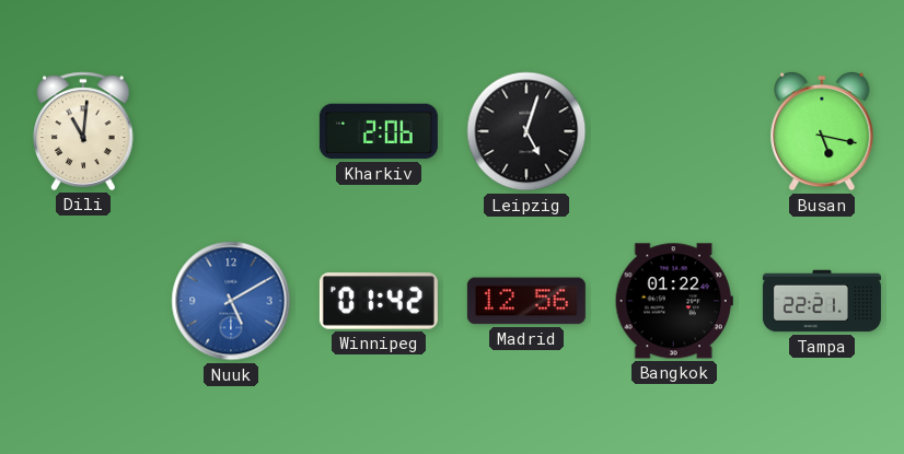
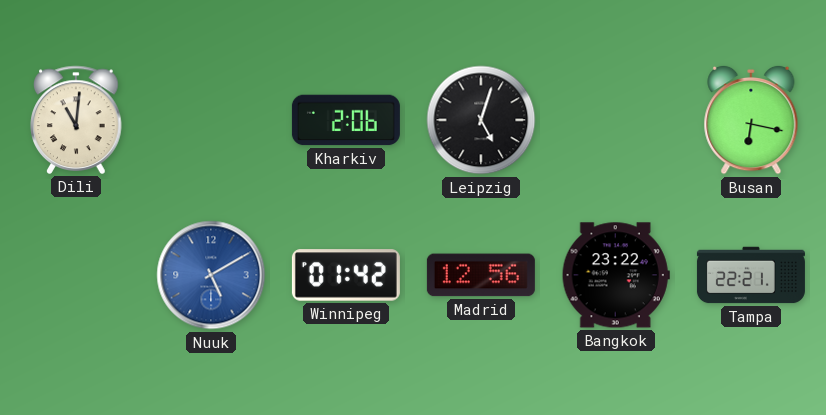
Busan: 5:17 -> 6:17 (751, 120)
Bangkok: 01:22 -> 23:22 (616, 275)
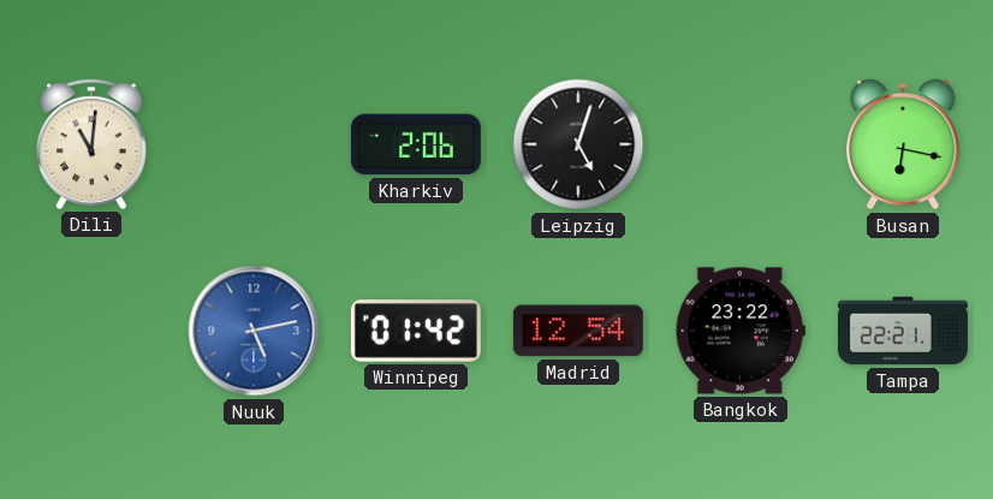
Nuuk: 5:10 -> 5:13 (254, 331)
Madrid: 12:56 -> 12:54 (578, 331)
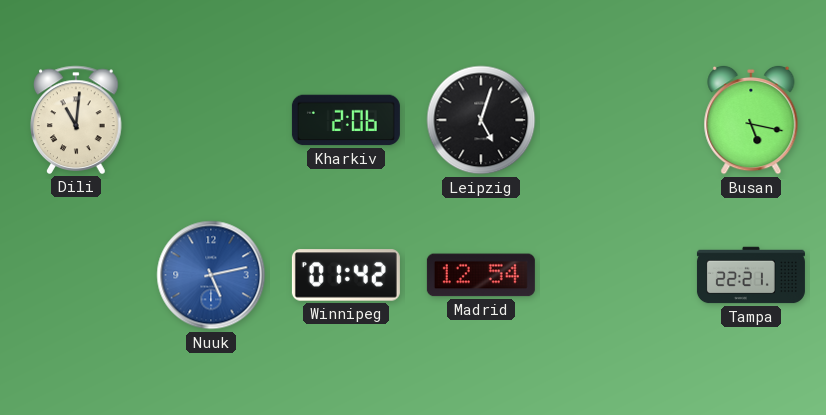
Busan: 6:17 -> 5:17 (751, 120)
Bangkok: 23:22 -> none (741, 331)
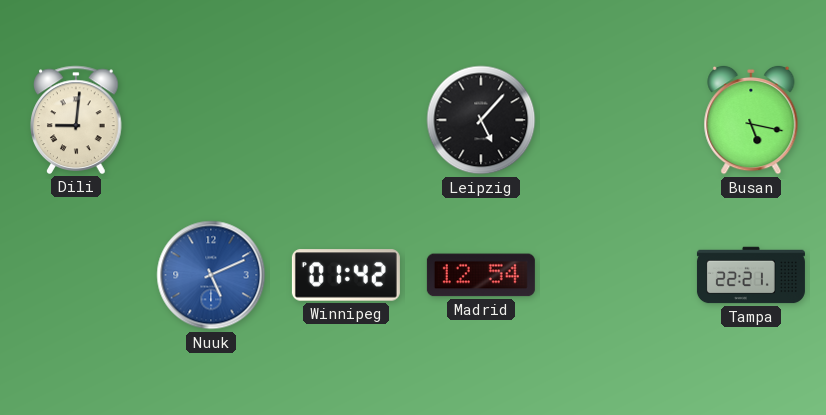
Dili: 11:01 -> 9:01 (76, 120)
Kharkiv: 2:06 -> none (346, 120)
Leipzig: 5:03 -> 5:07 (481, 120)
Nuuk: 5:13 -> 5:11 (211, 275)
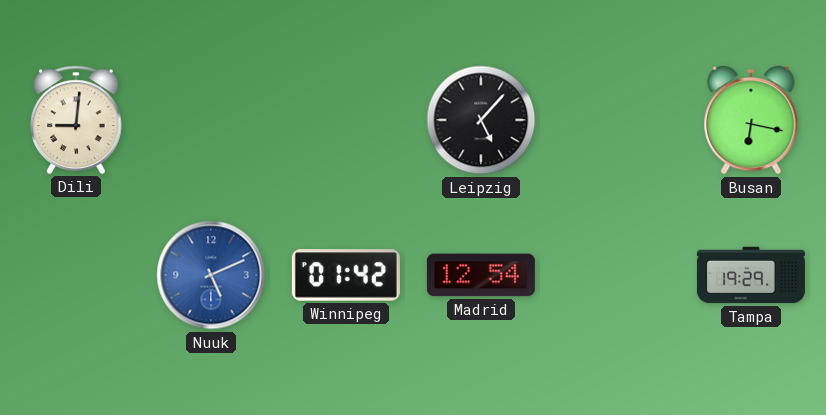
Busan: 5:17 -> 6:17 (751, 120)
Tampa: 22:21 -> 19:29 (751, 275)
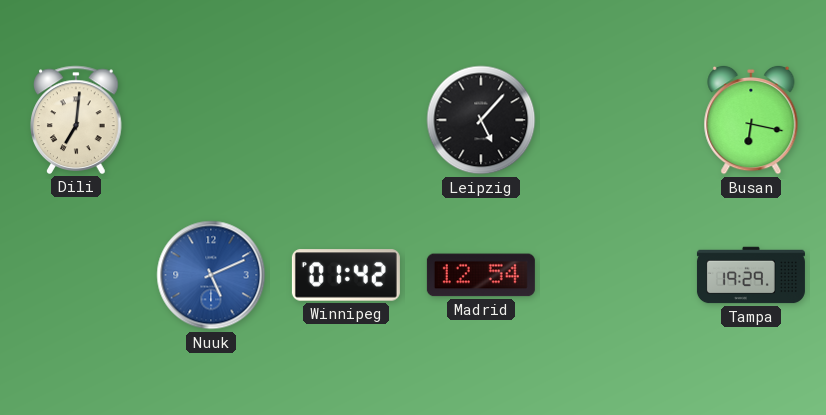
Dili: 9:01 -> 7:01 (76, 120)
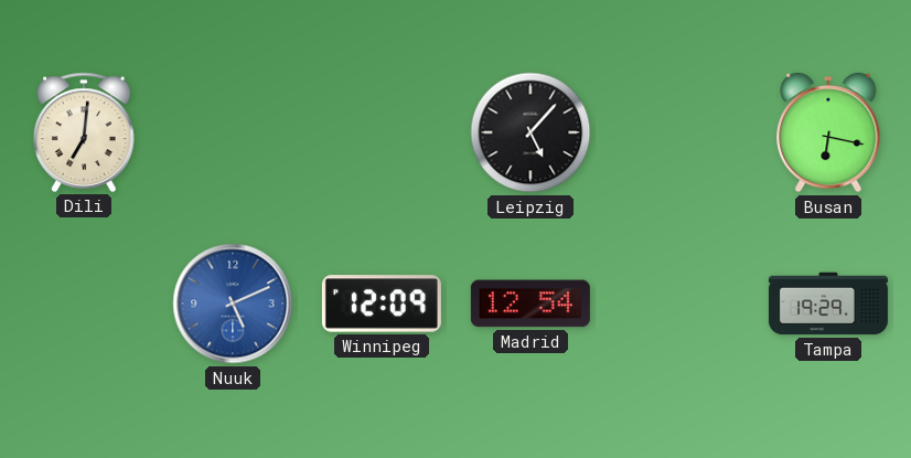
Winnipeg: 01:42 -> 12:09 (382, 303)
